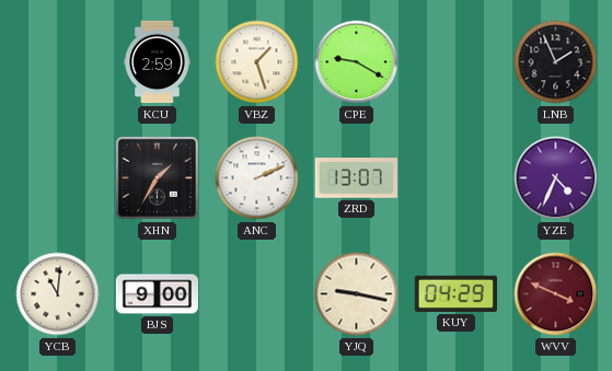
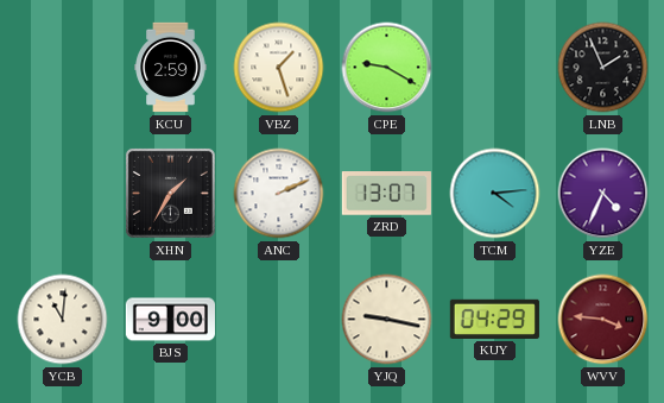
TCM: none -> 4:14 (495, 194)
WVV: 3:49 -> 3:46 (603, 320)
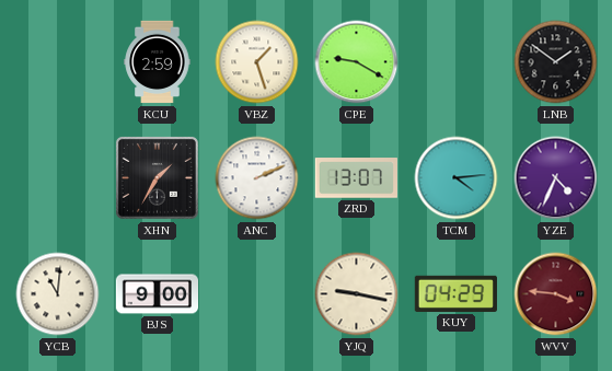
LNB: 1:56 -> 1:51 (556, 62)
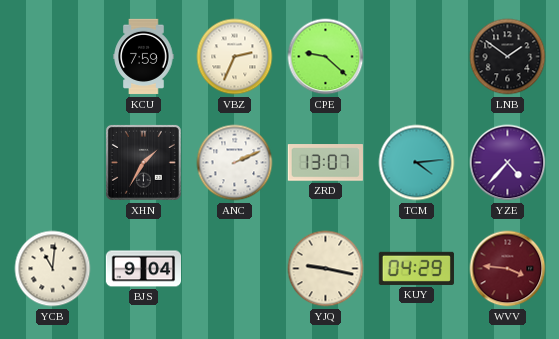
KCU: 2:59 -> 7:59 (144, 57)
VBZ: 1:27 -> 2:34 (235, 57)
CPE: 9:20 -> 9:22 (326, 57)
YZE: 4:34 -> 4:37 (508, 163)
BJS: 9:00 -> 9:04 (144, 269)
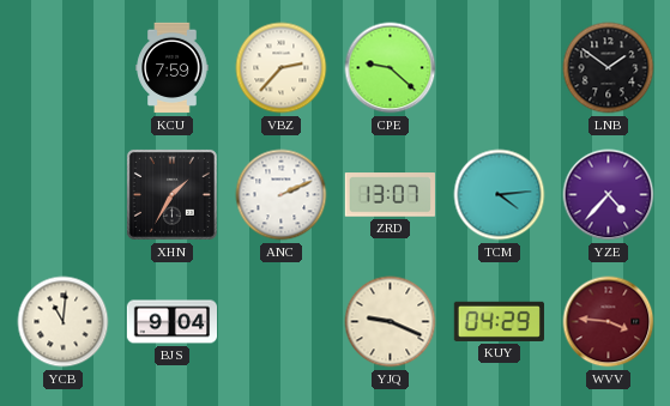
VBZ: 2:34 -> 2:37 (282, 68)
YJQ: 9:17 -> 9:19 (391, 322)
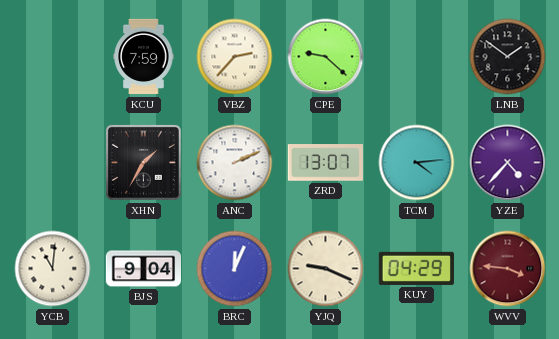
BRC: none -> 12:04 (235, 269)
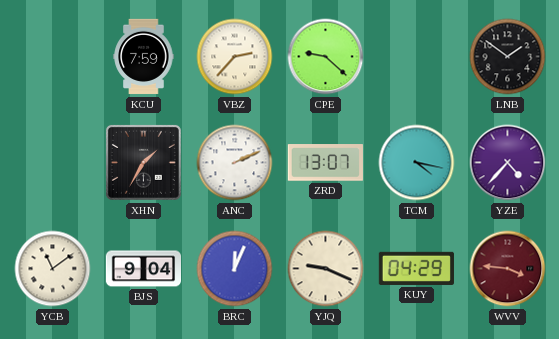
TCM: 4:14 -> 4:17 (417, 163)
YCB: 11:01 -> 11:09 (53, 269)
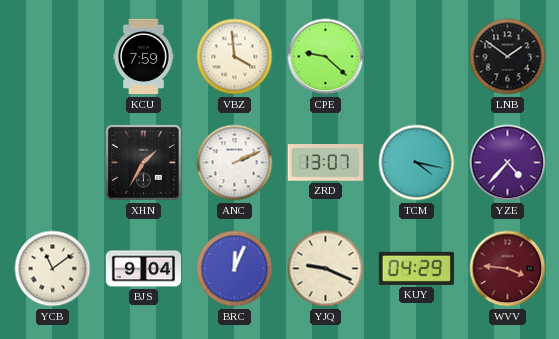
VBZ: 2:37 -> 3:59 (235, 57)
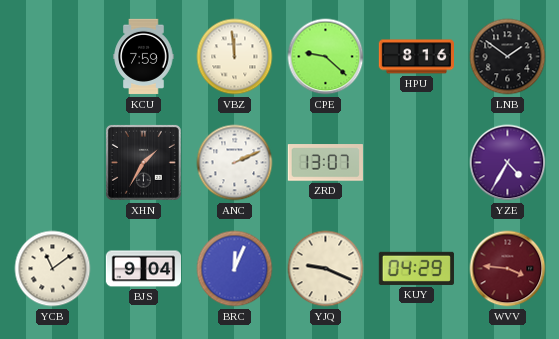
VBZ: 3:59 -> 11:59 (235, 57)
HPU: none -> 8:16 (416, 57)
TCM: 4:17 -> none (417, 163)
YZE: 4:37 -> 4:35 (508, 163)
